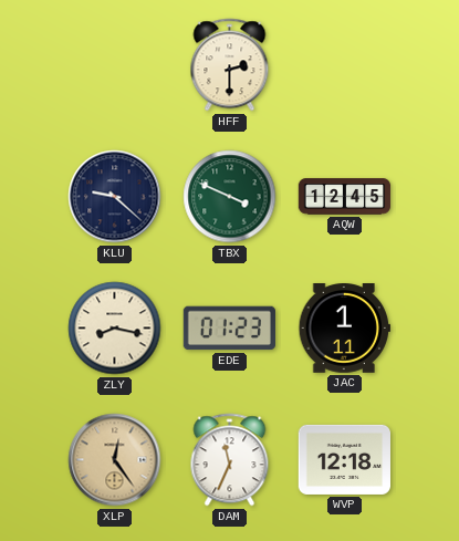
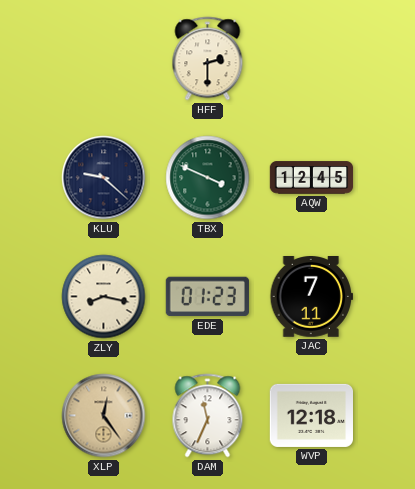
JAC: 1:11 -> 7:11 (311, 297)
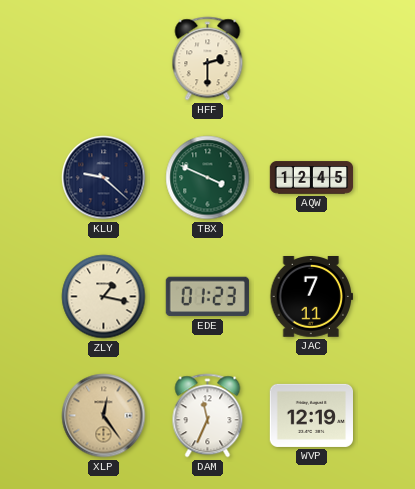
ZLY: 8:17 -> 1:17 (104, 297)
WVP: 12:18 -> 12:19 (311, 415)
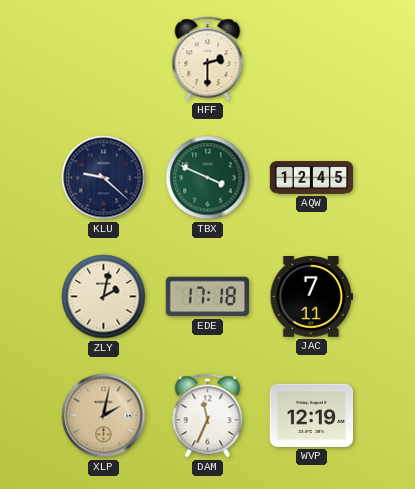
ZLY: 1:17 -> 2:02 (104, 297)
EDE: 01:23 -> 17:18 (207, 297)
XLP: 12:24 -> 2:02 (104, 416)
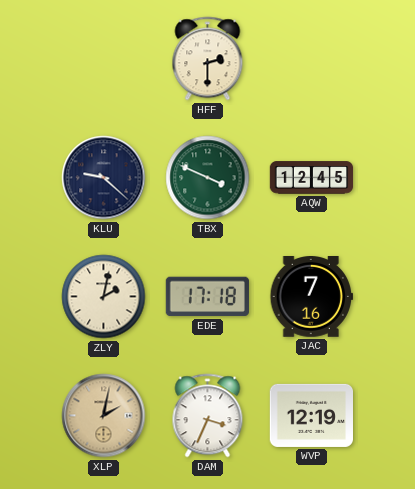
JAC: 7:11 -> 7:16 (311, 297)
DAM: 11:34 -> 3:34 (208, 416)
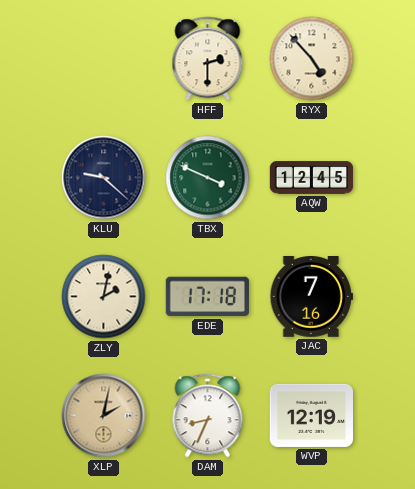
RYX: none -> 4:53 (312, 59)
DAM: 3:34 -> 8:34 (208, 416)
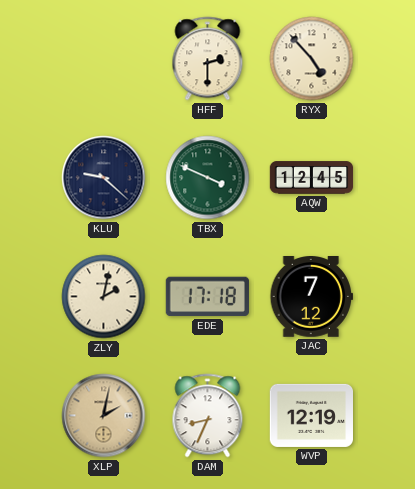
JAC: 7:16 -> 7:12 (311, 297)
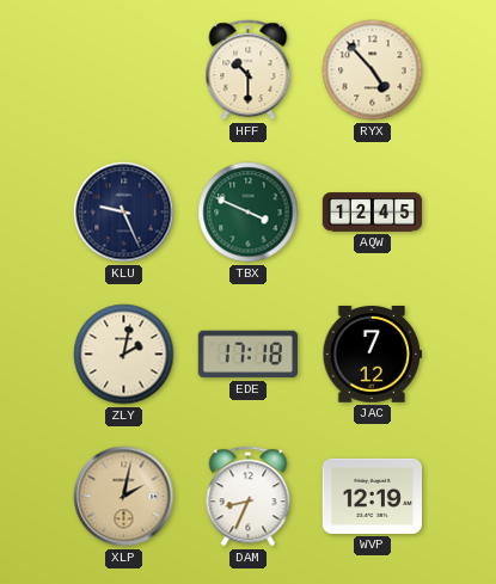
HFF: 2:30 -> 10:30 (249, 70)
KLU: 9:22 -> 9:26 (124, 213)
